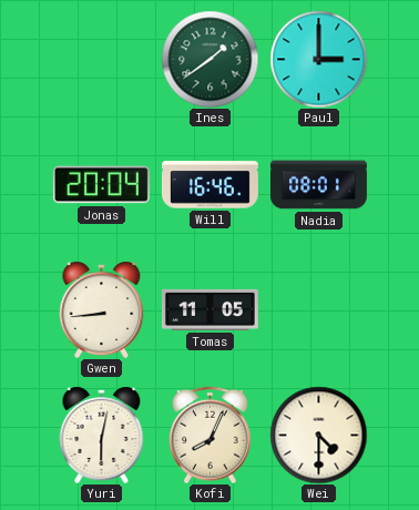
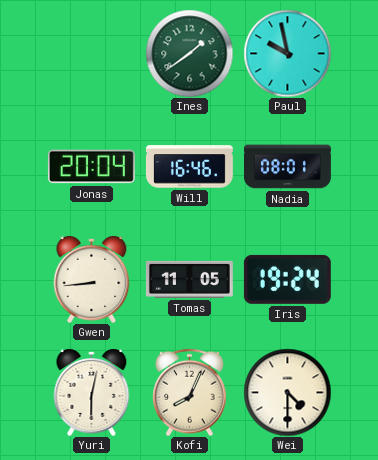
Paul: 3:00 -> 9:58 (287, 53)
Iris: none -> 19:24 (287, 279)
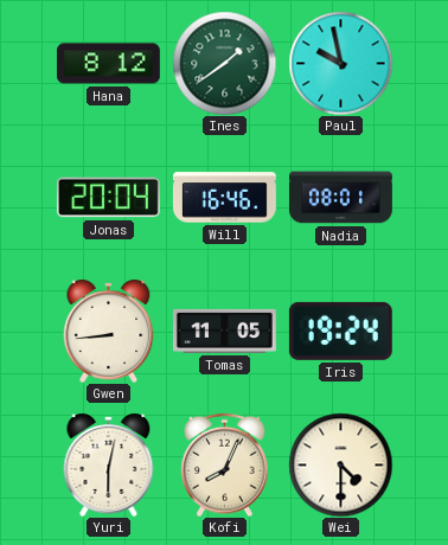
Hana: none -> 8:12 (108, 64)
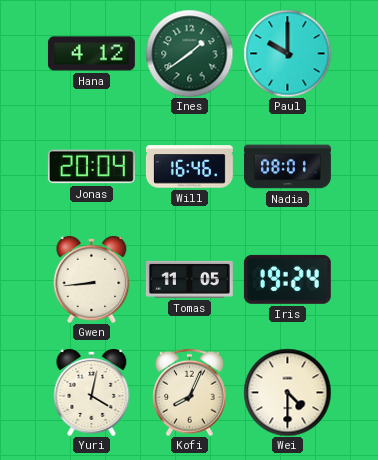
Hana: 8:12 -> 4:12 (91, 54)
Paul: 9:58 -> 10:00 (287, 53)
Yuri: 6:02 -> 4:02 (92, 392)
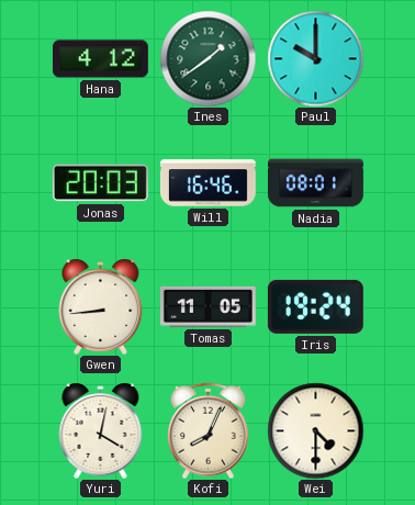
Jonas: 20:04 -> 20:03 (100, 183)
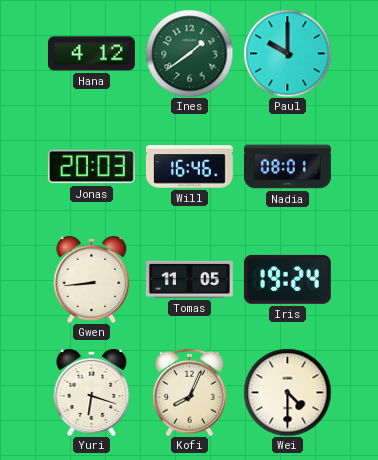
Yuri: 4:02 -> 6:18 (92, 392)
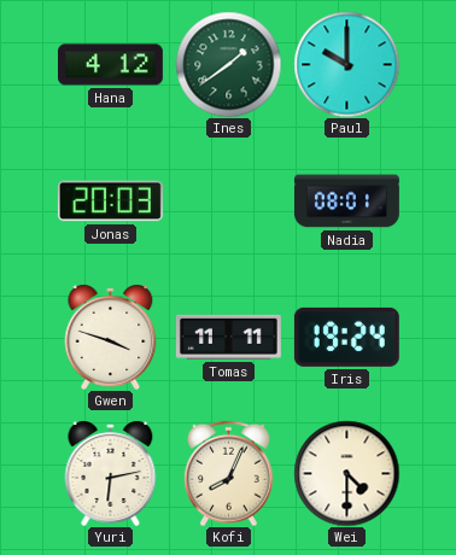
Will: 16:46 -> none (189, 167)
Gwen: 8:44 -> 3:48 (111, 337)
Tomas: 11:05 -> 11:11 (228, 337)
Yuri: 6:18 -> 6:13 (111, 473)
